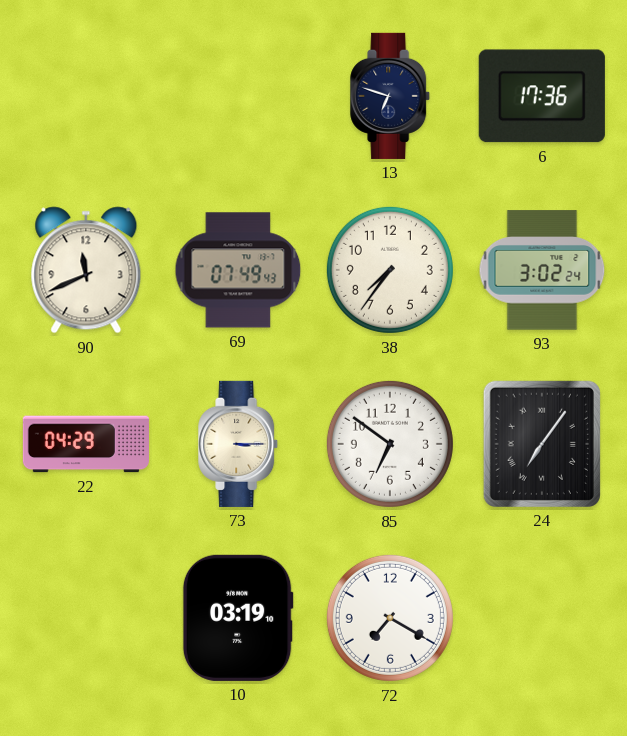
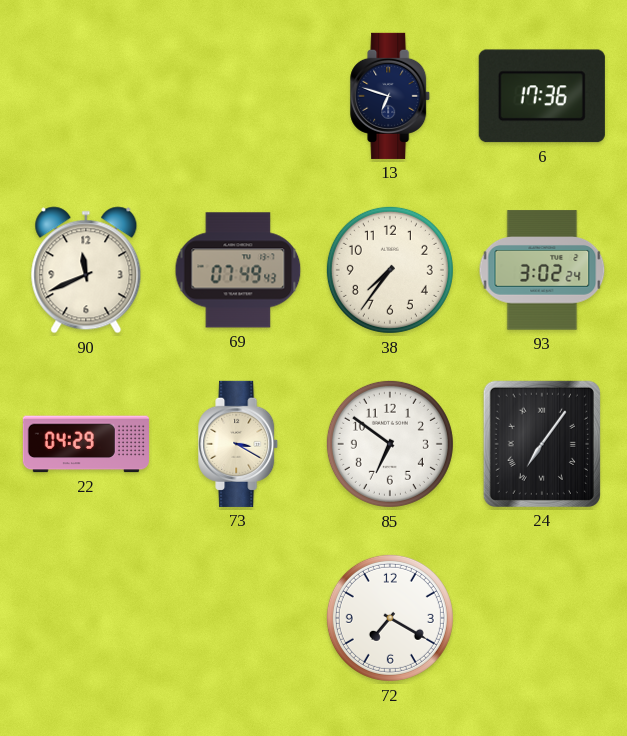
73: 3:15 -> 3:20 (239, 444)
10: 03:19 -> none (238, 618)
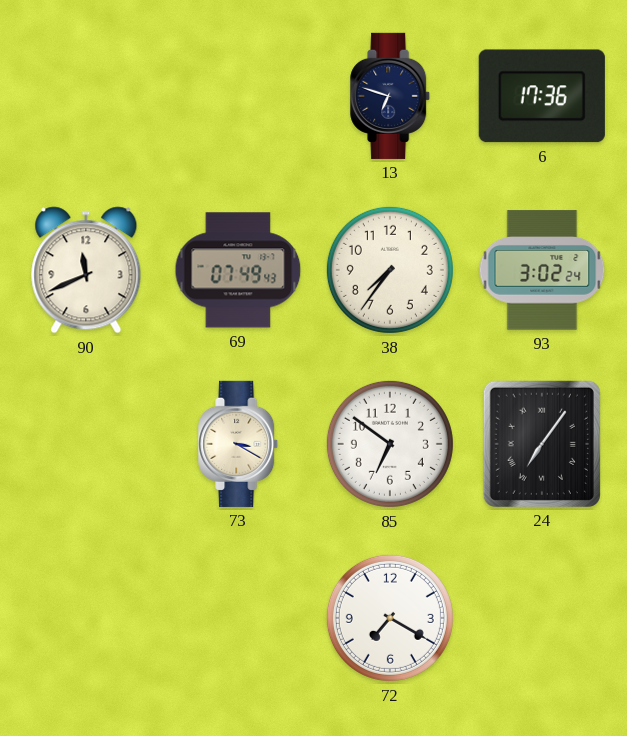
22: 04:29 -> none (86, 444)
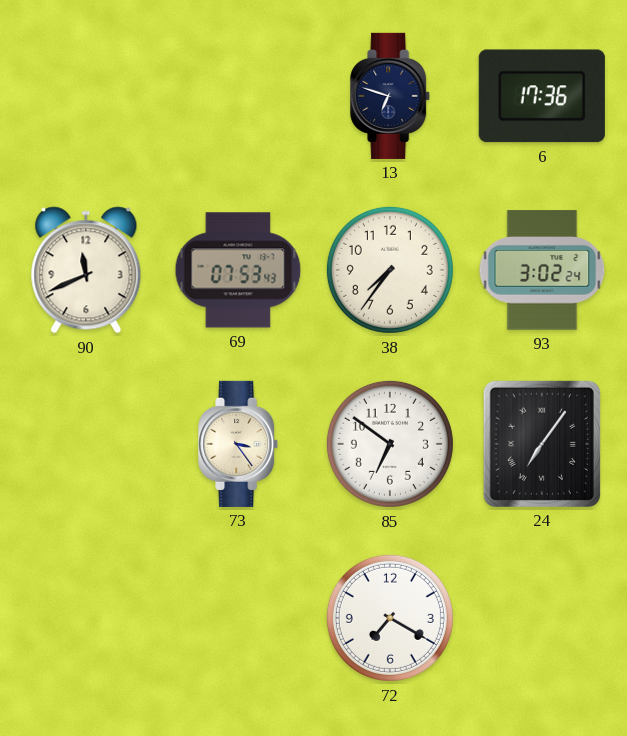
69: 07:49 -> 07:53 (238, 270)
73: 3:20 -> 3:24 (239, 444)
